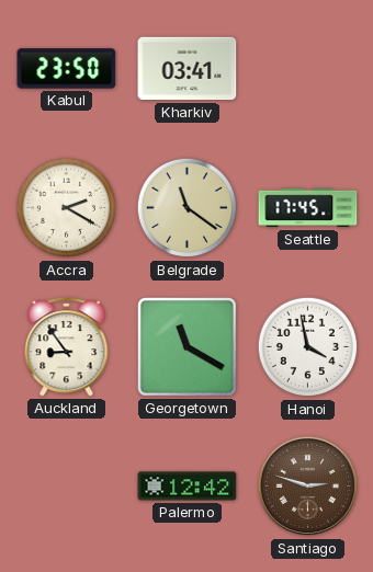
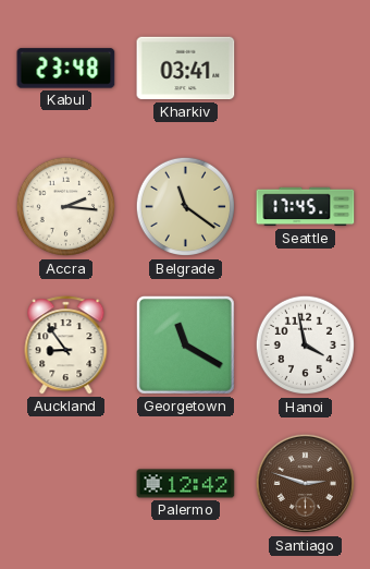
Kabul: 23:50 -> 23:48 (66, 69)
Accra: 2:20 -> 2:16 (66, 207)
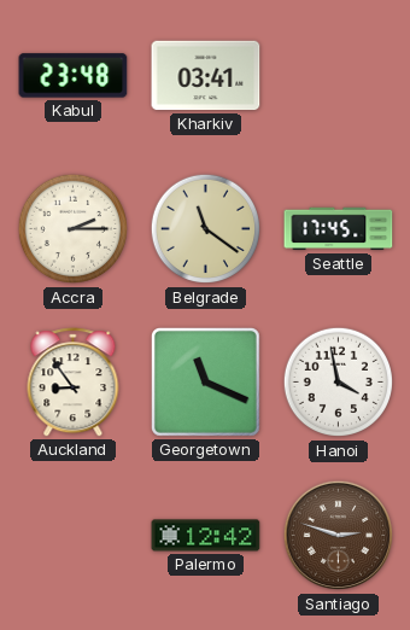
Accra: 2:16 -> 2:15 (74, 229)
Georgetown: 11:20 -> 11:19 (206, 383)
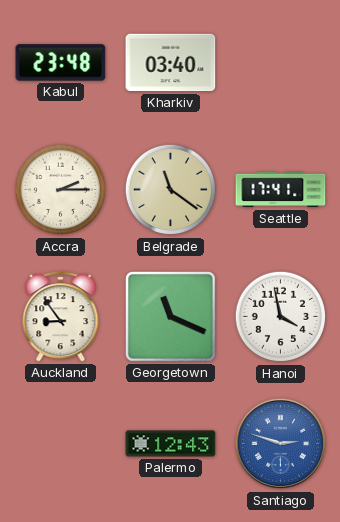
Kharkiv: 03:41 -> 03:40 (171, 63)
Seattle: 17:45 -> 17:41 (281, 190)
Palermo: 12:42 -> 12:43 (171, 444)
Santiago dial: brown -> blue (281, 444)
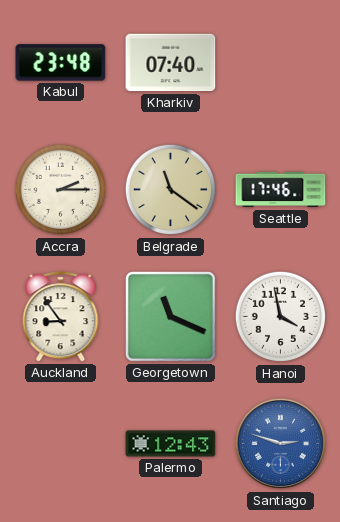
Kharkiv: 03:40 -> 07:40 (171, 63)
Seattle: 17:41 -> 17:46 (281, 190)
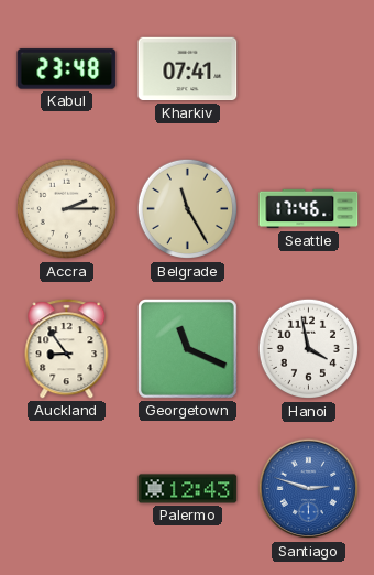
Kharkiv: 07:40 -> 07:41 (188, 69)
Belgrade: 11:21 -> 11:25 (188, 209)
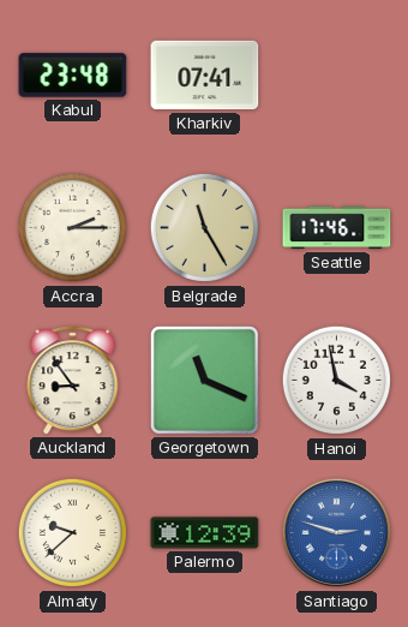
Almaty: none -> 9:38 (73, 533)
Palermo: 12:43 -> 12:39 (205, 533)
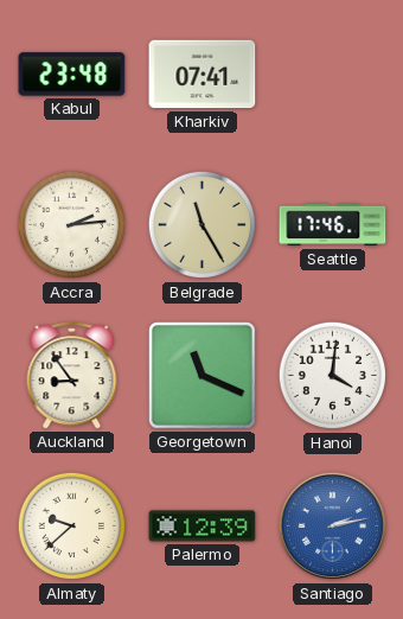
Accra: 2:15 -> 2:14 (72, 225)
Hanoi: 3:58 -> 4:01 (333, 376)
Santiago: 2:48 -> 2:13 (333, 527)
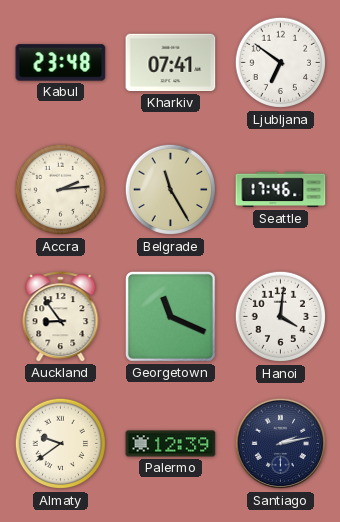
Ljubljana: none -> 6:51 (281, 63)
Almaty: 9:38 -> 9:39 (61, 444)
Santiago dial: blue -> navy (281, 444)
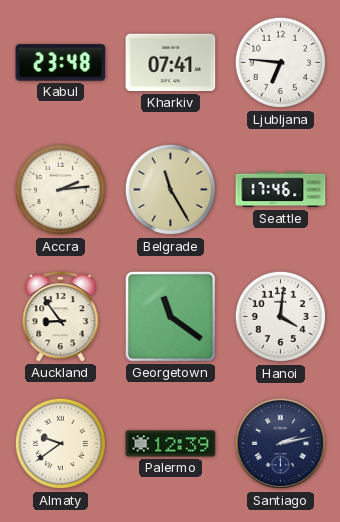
Ljubljana: 6:51 -> 6:46 (281, 63)
Georgetown: 11:19 -> 11:21 (171, 317)
